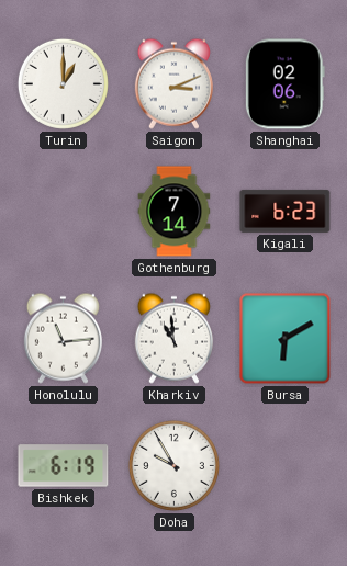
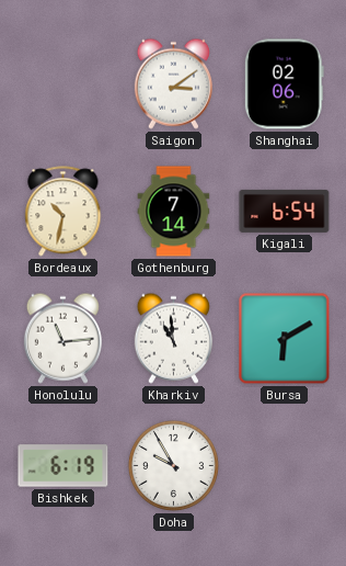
Turin: 1:00 -> none (63, 83)
Saigon: 3:11 -> 3:09 (173, 83)
Bordeaux: none -> 10:32 (64, 212)
Kigali: 6:23 -> 6:54 (285, 211)
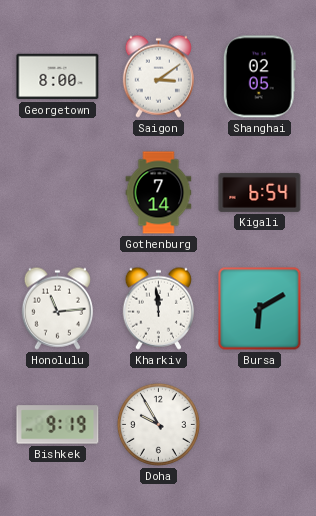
Georgetown: none -> 8:00 (58, 77)
Shanghai: 02:06 -> 02:05 (259, 77)
Bordeaux: 10:32 -> none (64, 212)
Kharkiv: 10:59 -> 11:59 (158, 308)
Bishkek: 6:19 -> 9:19 (58, 425)
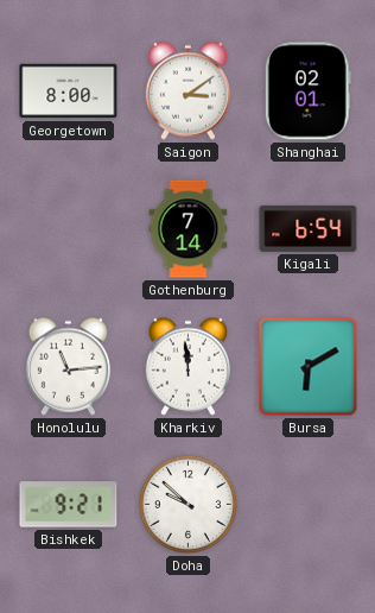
Shanghai: 02:05 -> 02:01 (307, 91)
Bishkek: 9:19 -> 9:21 (69, 505)
Doha: 9:55 -> 9:52 (188, 504)
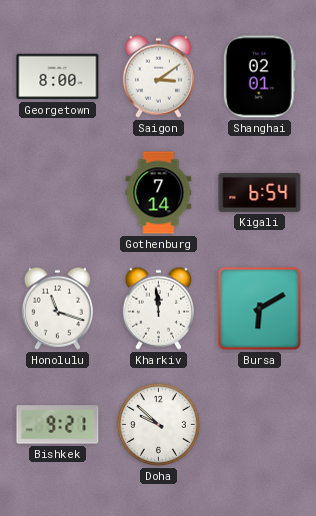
Honolulu: 11:14 -> 11:18 (57, 308)
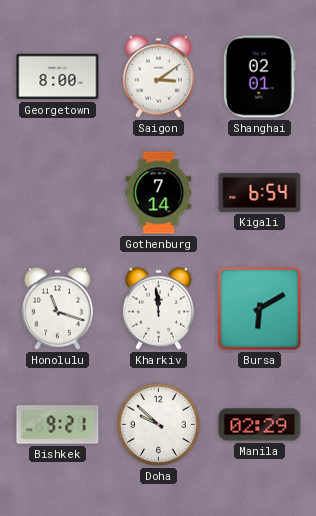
Manila: none -> 02:29 (260, 425)
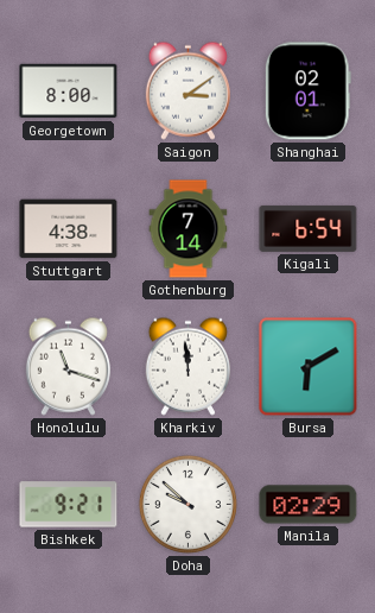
Stuttgart: none -> 4:38 (69, 229)
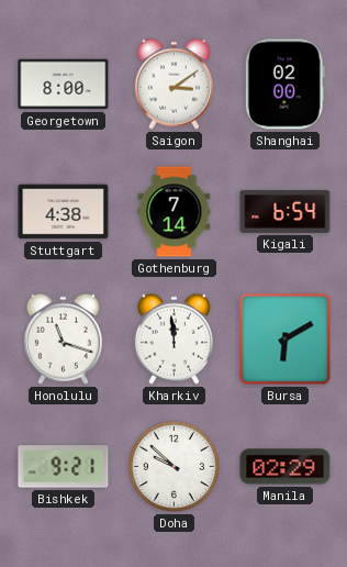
Shanghai: 02:01 -> 02:00 (284, 85)
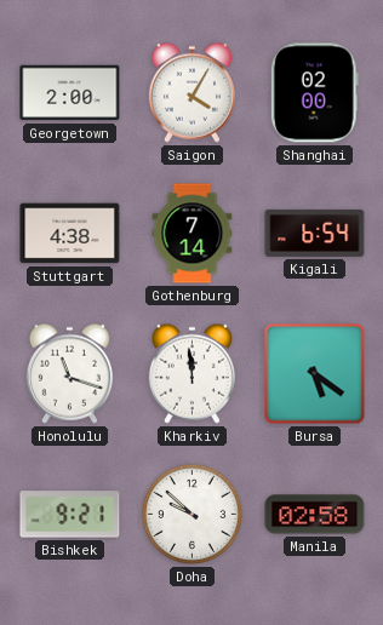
Georgetown: 8:00 -> 2:00 (70, 93)
Saigon: 3:09 -> 4:05 (191, 92)
Bursa: 6:10 -> 5:21 (315, 374)
Manila: 02:29 -> 02:58 (315, 515)
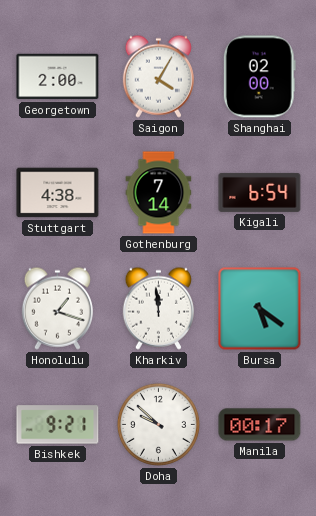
Honolulu: 11:18 -> 1:18 (57, 308)
Manila: 02:58 -> 00:17 (260, 425)
